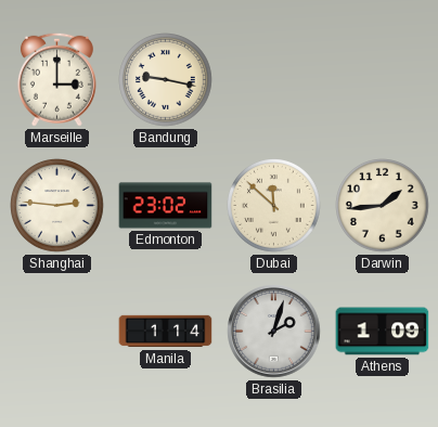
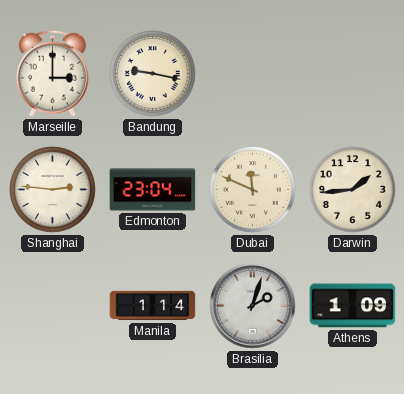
Edmonton: 23:02 -> 23:04 (153, 190)
Dubai: 11:52 -> 11:49 (253, 190)
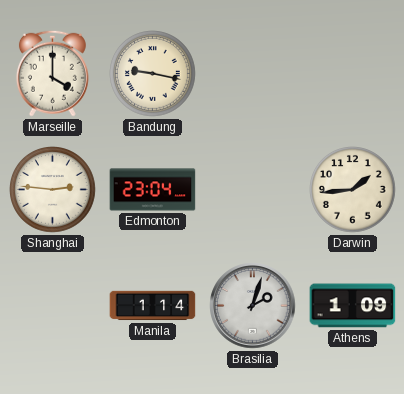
Marseille: 3:00 -> 4:00 (52, 73)
Dubai: 11:49 -> none (253, 190)
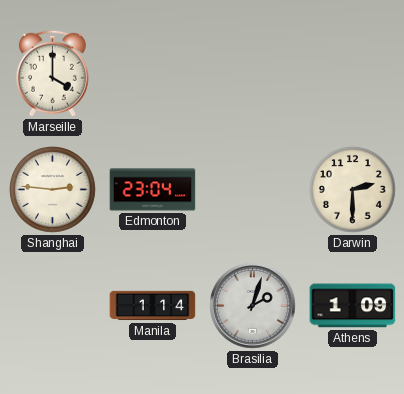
Bandung: 9:17 -> none (153, 74)
Darwin: 1:44 -> 2:30 (353, 190)
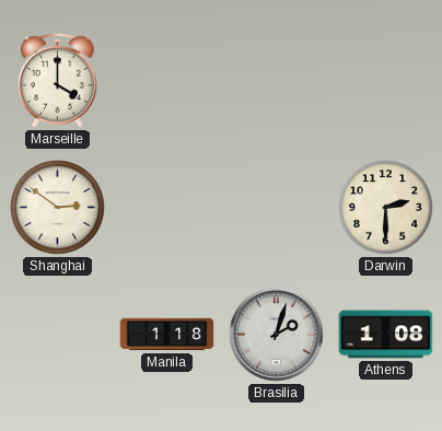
Shanghai: 2:46 -> 2:51 (58, 208)
Edmonton: 23:04 -> none (153, 190)
Manila: 1:14 -> 1:18 (167, 335)
Athens: 1:09 -> 1:08 (386, 335)
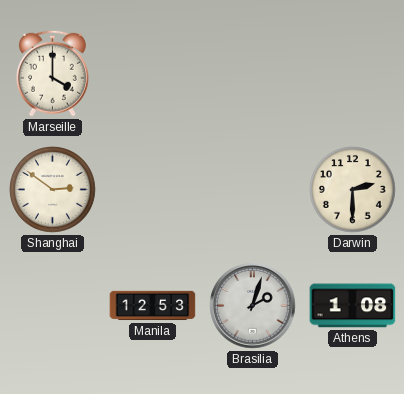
Manila: 1:18 -> 12:53 (153, 306)
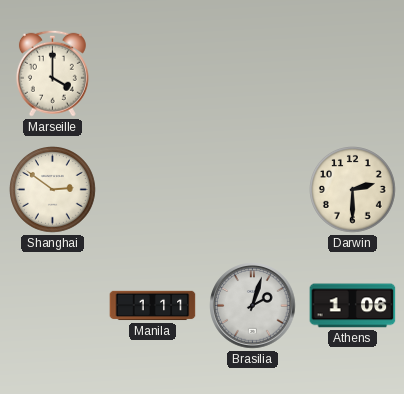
Manila: 12:53 -> 1:11 (153, 306)
Athens: 1:08 -> 1:06 (353, 306)
